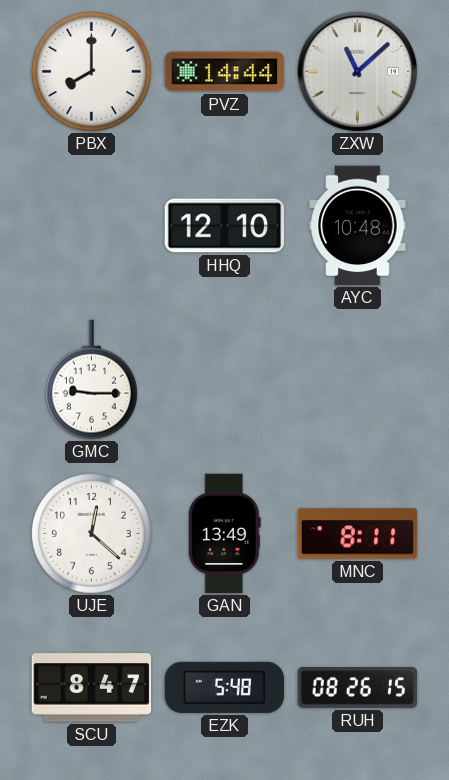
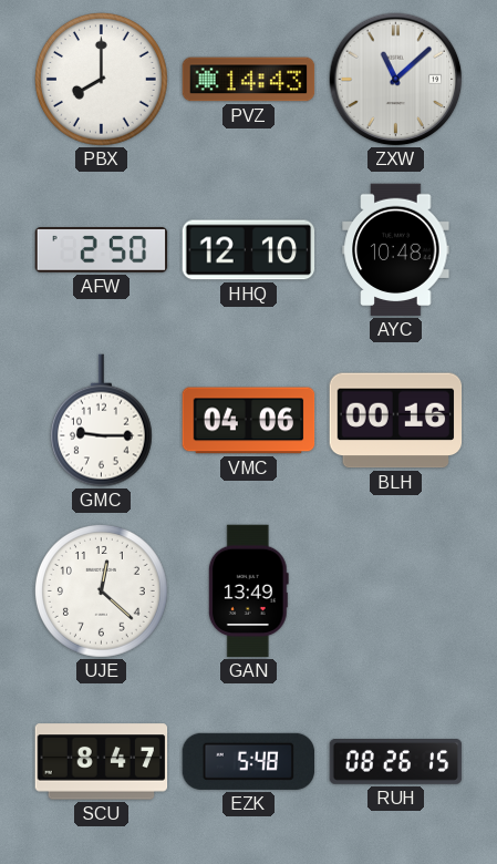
PVZ: 14:44 -> 14:43 (249, 80)
AFW: none -> 2:50 (102, 250)
VMC: none -> 04:06 (249, 421)
BLH: none -> 00:16 (396, 421)
MNC: 8:11 -> none (358, 534)
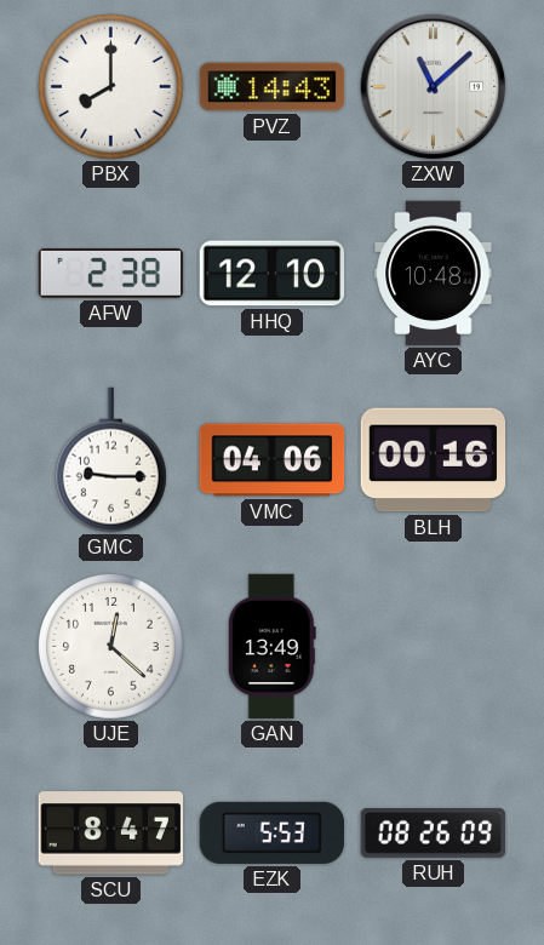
AFW: 2:50 -> 2:38 (111, 274)
EZK: 5:48 -> 5:53 (273, 832)
RUH: 08:26:15 -> 08:26:09 (434, 834)
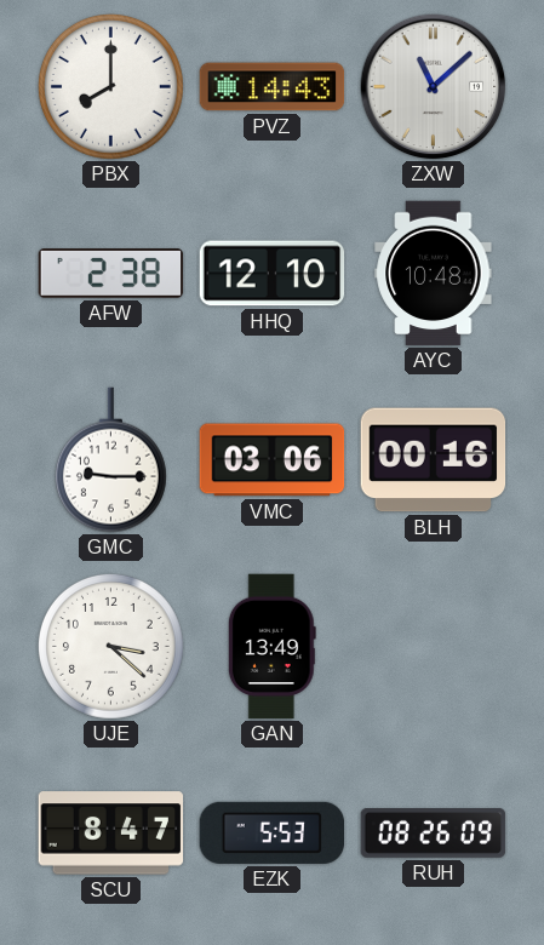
VMC: 04:06 -> 03:06 (273, 460)
UJE: 12:22 -> 3:22 (111, 647)
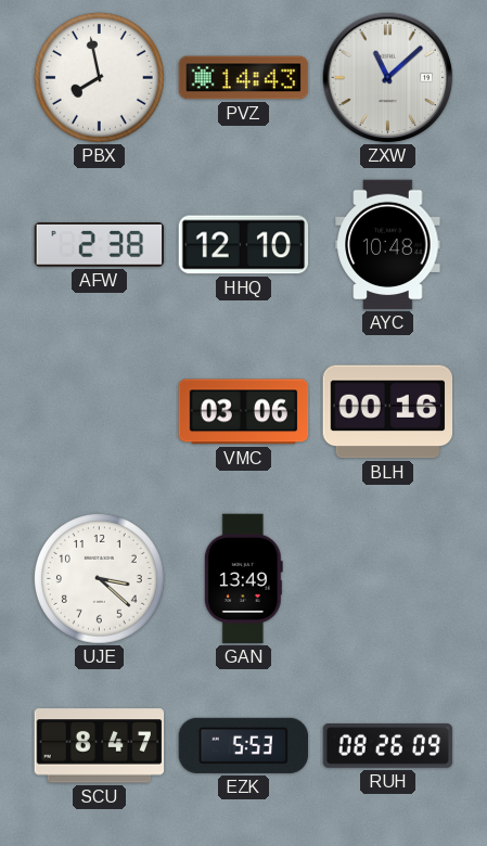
PBX: 8:00 -> 7:58 (100, 78)
GMC: 9:15 -> none (110, 460)
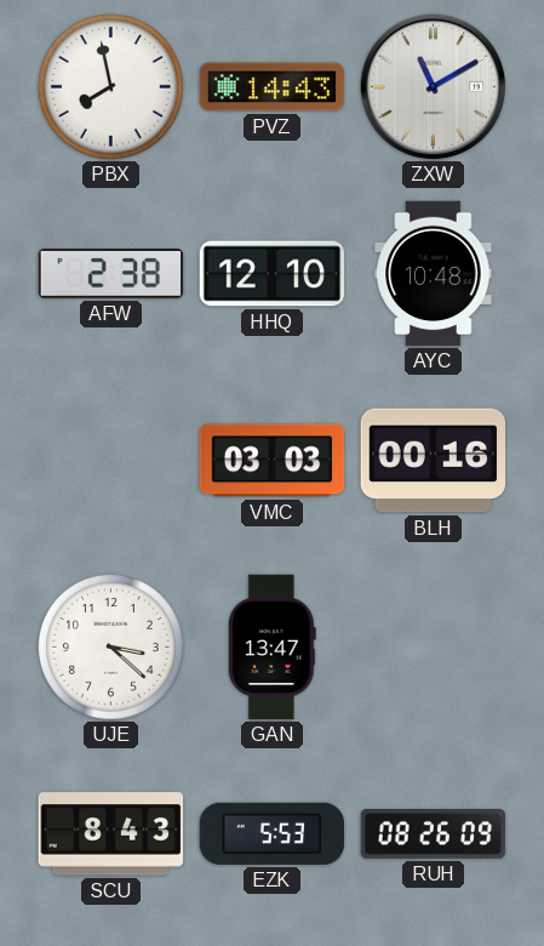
ZXW: 11:08 -> 11:10 (434, 87)
VMC: 03:06 -> 03:03 (273, 461)
GAN: 13:49 -> 13:47 (271, 648)
SCU: 8:47 -> 8:43 (111, 834)
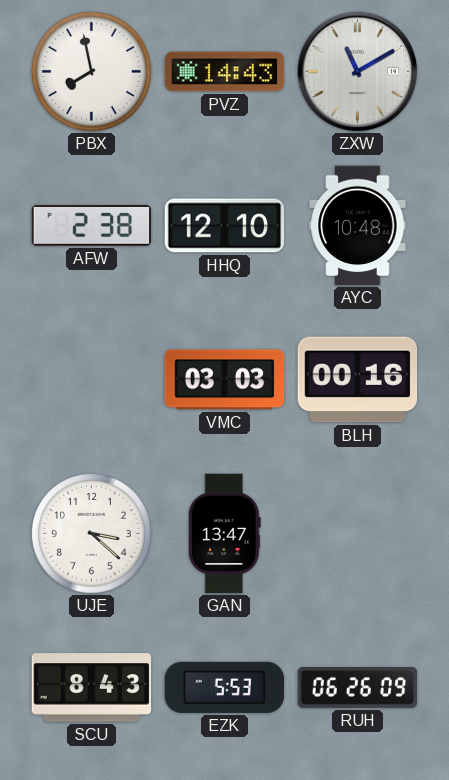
RUH: 08:26 -> 06:26 (358, 688)
